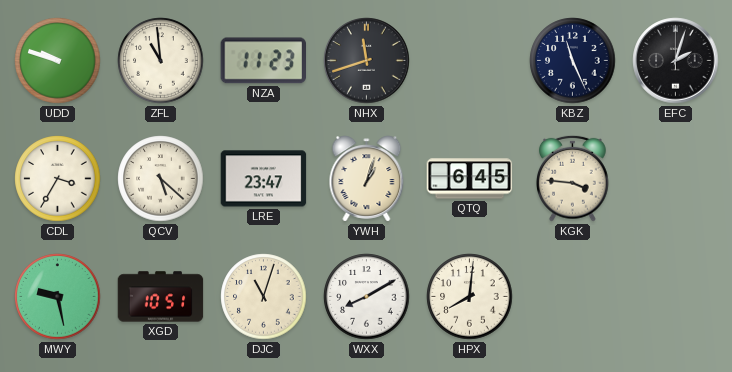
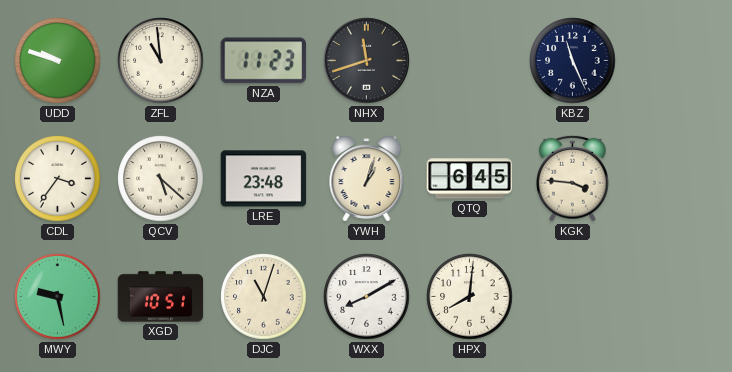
EFC: 2:03 -> none (676, 61)
CDL: 3:35 -> 3:36 (58, 179)
LRE: 23:47 -> 23:48 (264, 179)
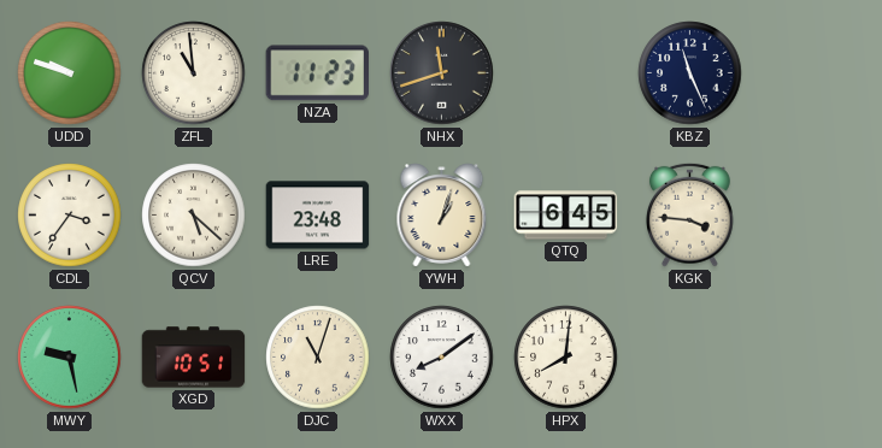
WXX: 8:10 -> 8:09 (442, 358)
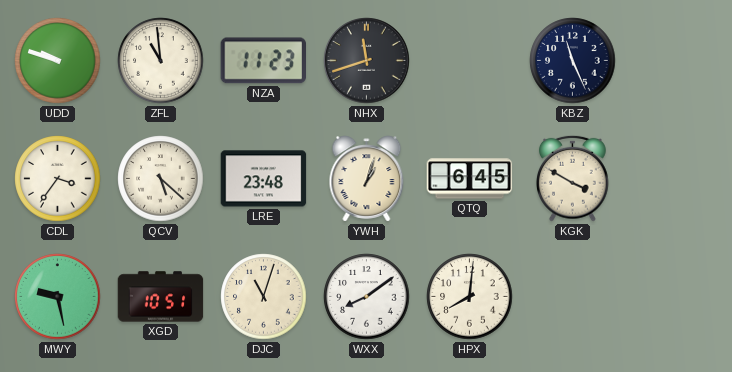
KGK: 3:46 -> 3:50 (573, 178)
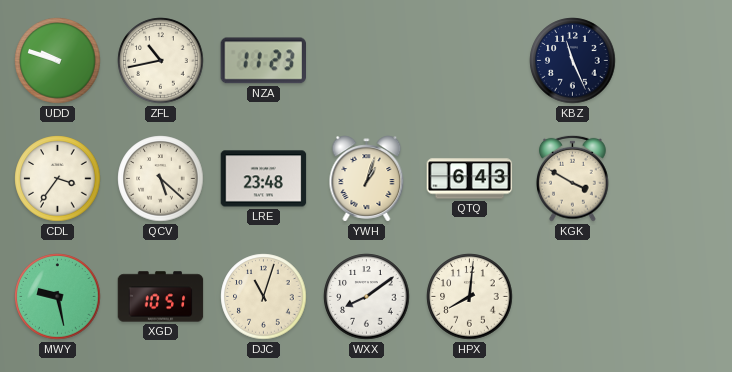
ZFL: 10:59 -> 10:43 (161, 61)
NHX: 11:42 -> none (367, 61)
QTQ: 6:45 -> 6:43 (470, 179)
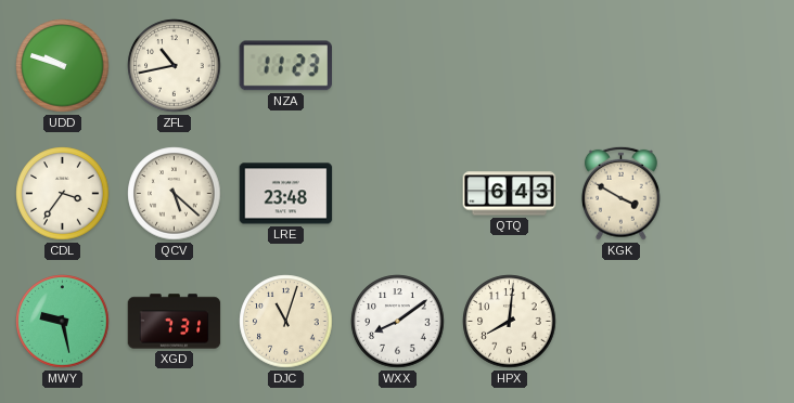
KBZ: 11:26 -> none (573, 61)
YWH: 1:03 -> none (367, 179)
XGD: 10:51 -> 7:31 (175, 322)
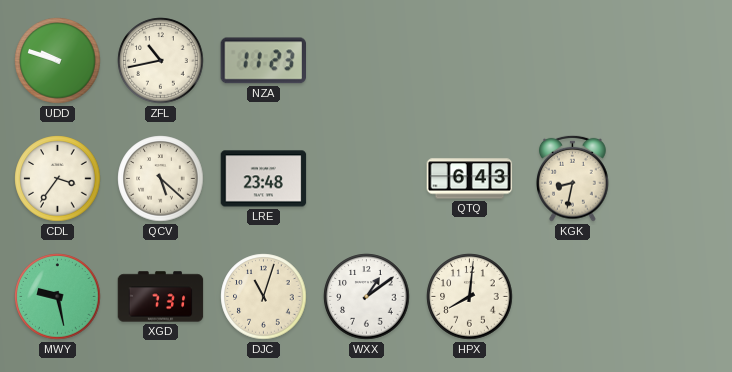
KGK: 3:50 -> 8:32 (573, 178)
WXX: 8:09 -> 1:09 (367, 297)
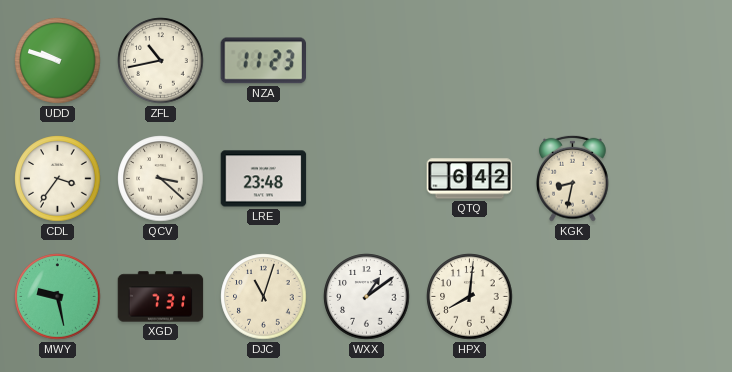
QCV: 5:22 -> 3:22 (161, 179)
QTQ: 6:43 -> 6:42 (470, 179)
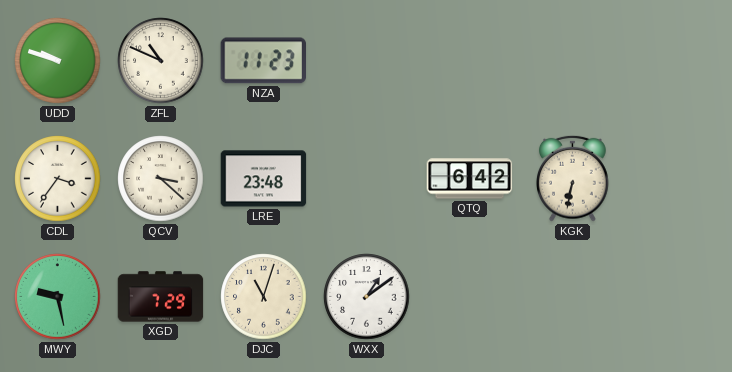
ZFL: 10:43 -> 10:49 (161, 61)
KGK: 8:32 -> 6:32 (573, 178)
XGD: 7:31 -> 7:29 (161, 297)
HPX: 8:01 -> none (470, 297)
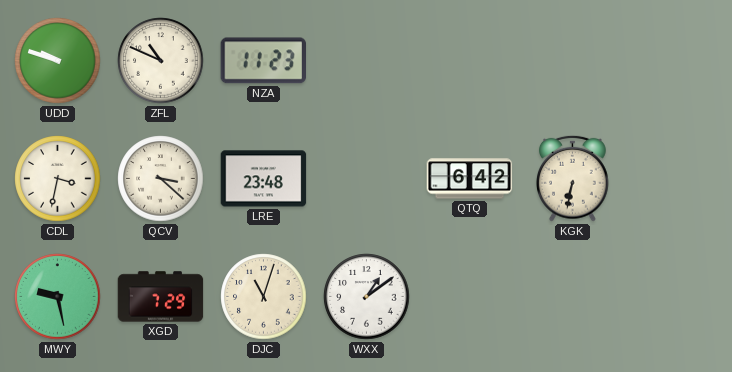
CDL: 3:36 -> 3:32 (58, 179)
